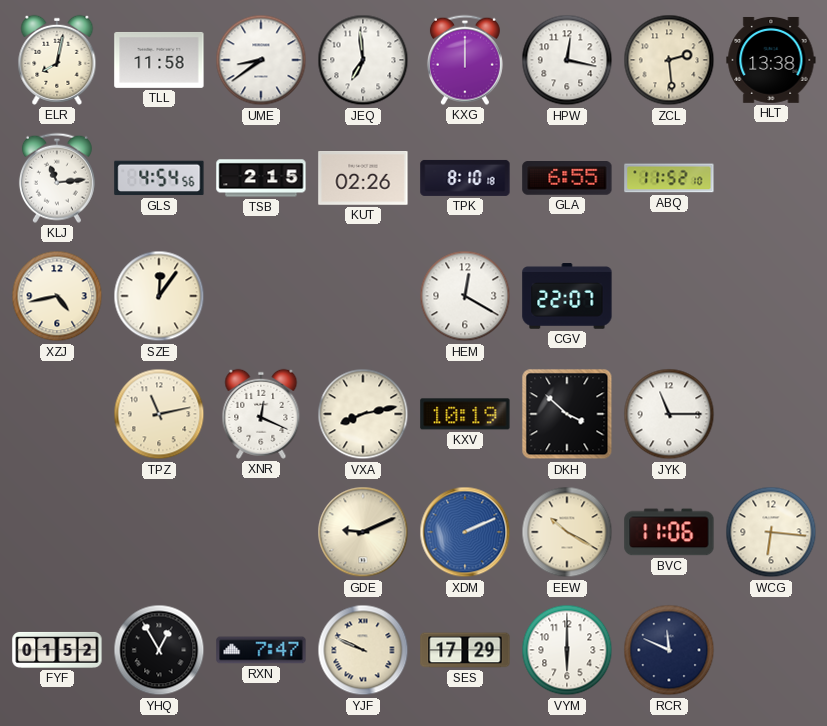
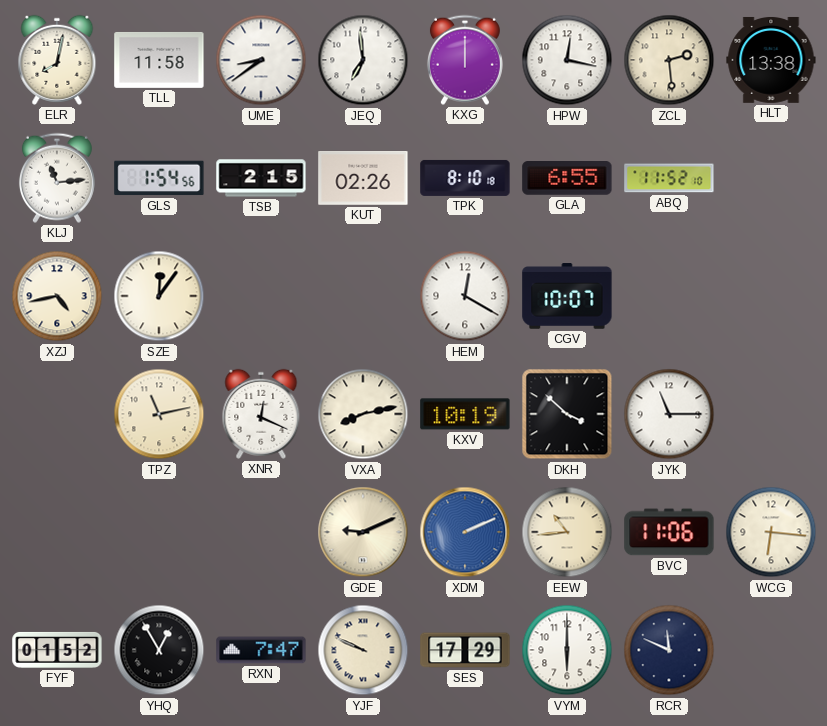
GLS: 4:54 -> 1:54 (159, 178)
CGV: 22:07 -> 10:07 (567, 296)
EEW: 10:20 -> 10:44 (567, 532)
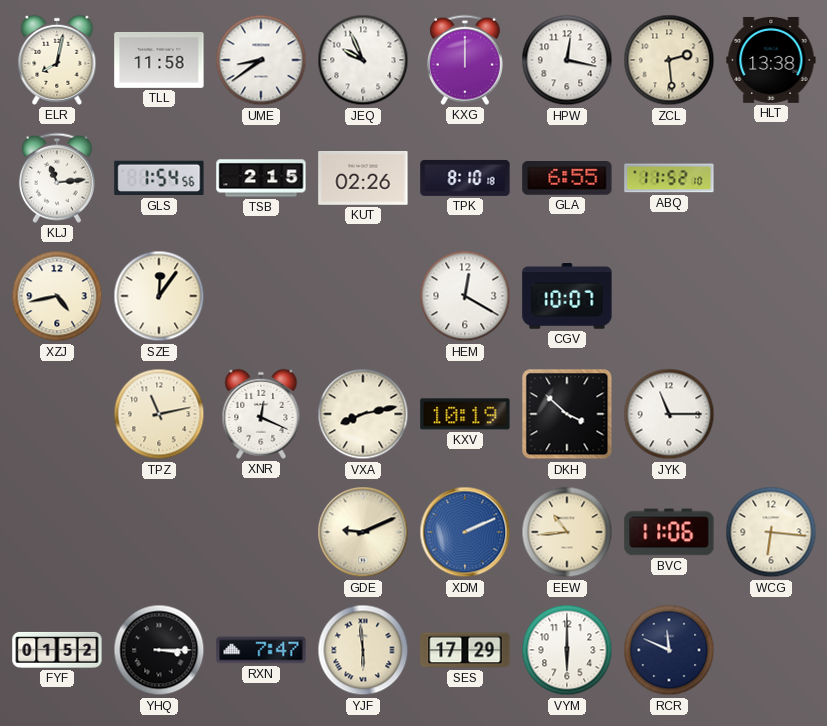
JEQ: 6:59 -> 9:56 (363, 60)
YHQ: 12:55 -> 3:15 (159, 650)
YJF: 9:49 -> 5:59 (363, 650)
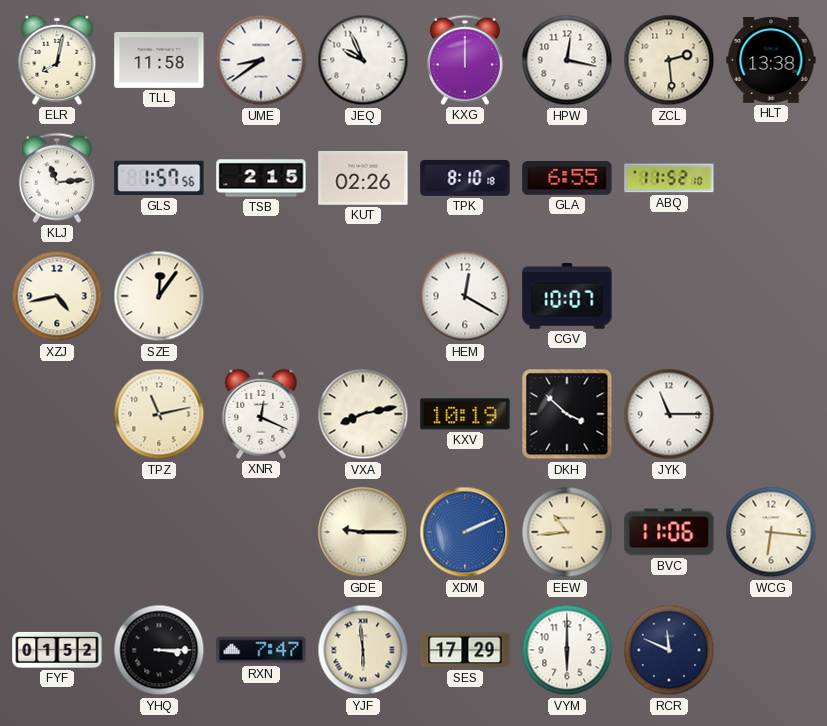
GLS: 1:54 -> 1:57 (159, 178)
GDE: 9:11 -> 9:15 (363, 532)
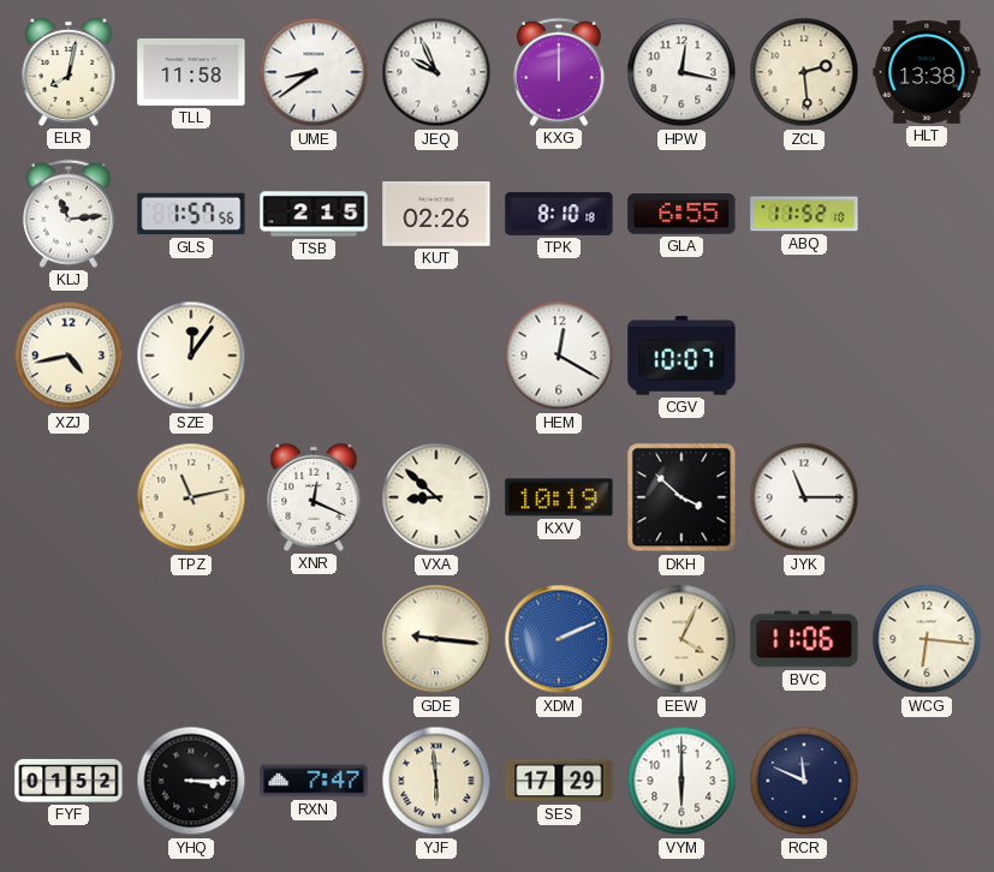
VXA: 8:13 -> 8:52 (436, 497)
GDE: 9:15 -> 9:16 (436, 639)
EEW: 10:44 -> 4:04 (681, 639)
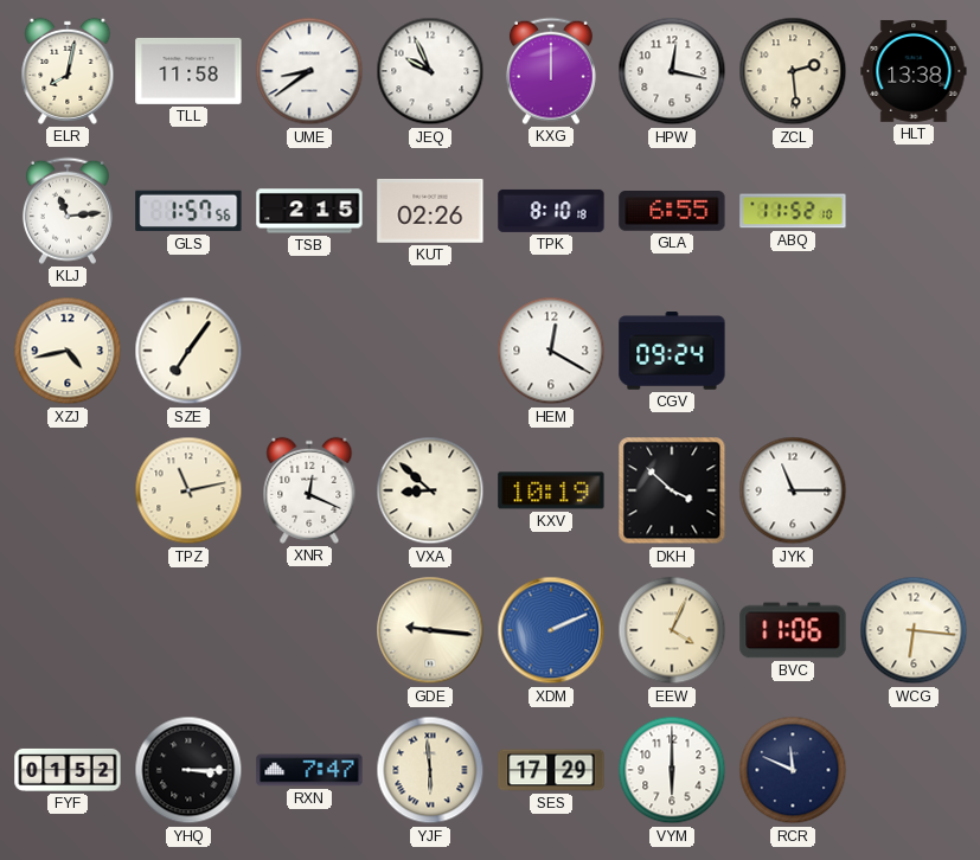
SZE: 12:06 -> 7:06 (188, 351)
CGV: 10:07 -> 09:24 (672, 351)
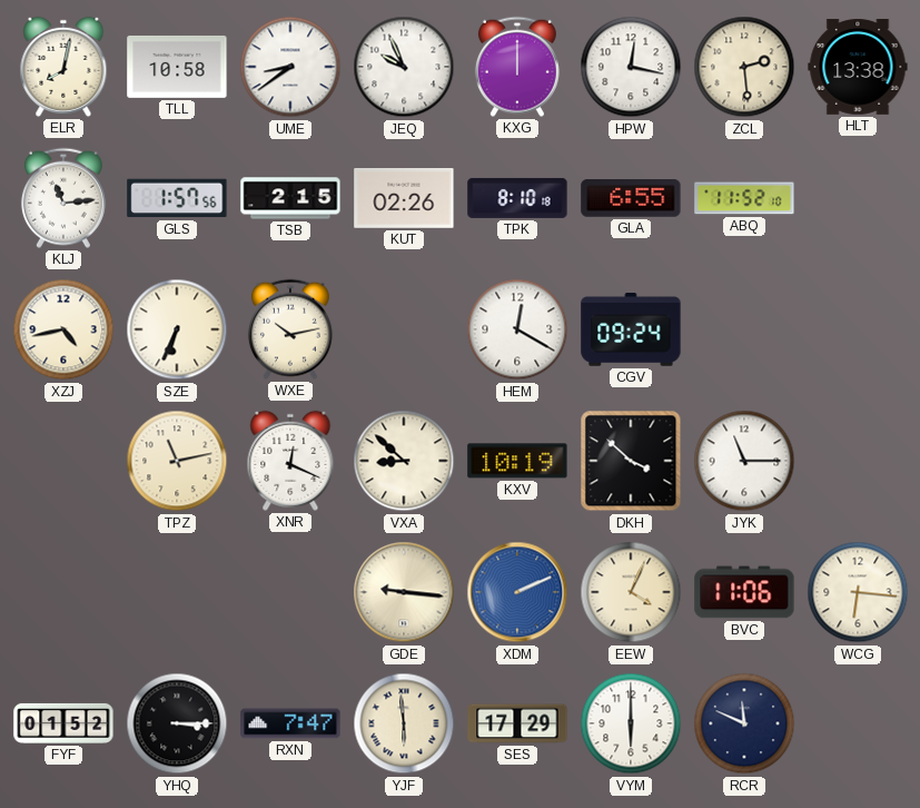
TLL: 11:58 -> 10:58 (177, 67)
SZE: 7:06 -> 6:34 (177, 329)
WXE: none -> 10:13 (290, 329)
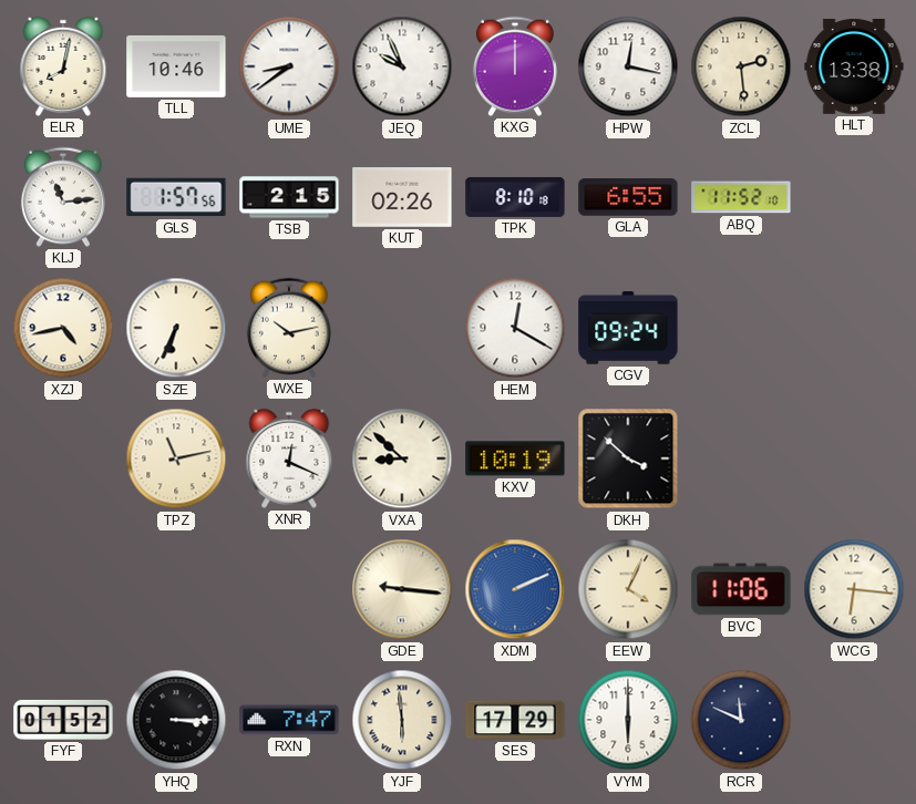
TLL: 10:58 -> 10:46 (176, 66)
JYK: 11:15 -> none (744, 461)
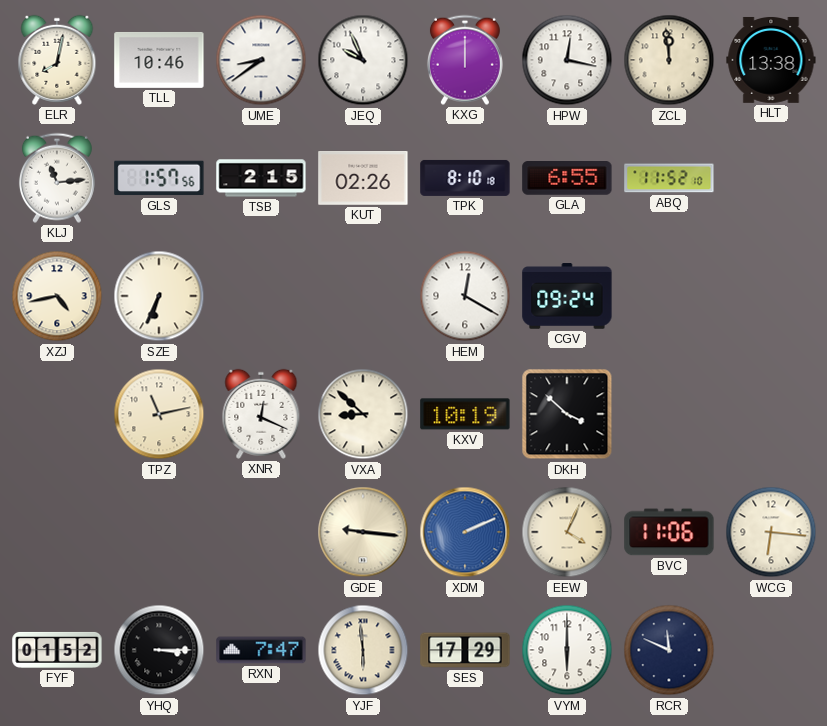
ZCL: 2:29 -> 11:59 (669, 60)
WXE: 10:13 -> none (289, 328)
